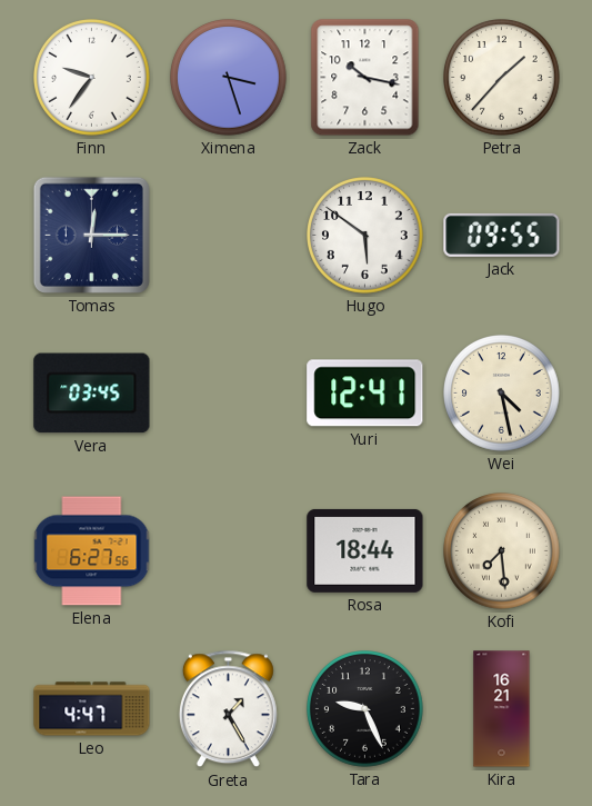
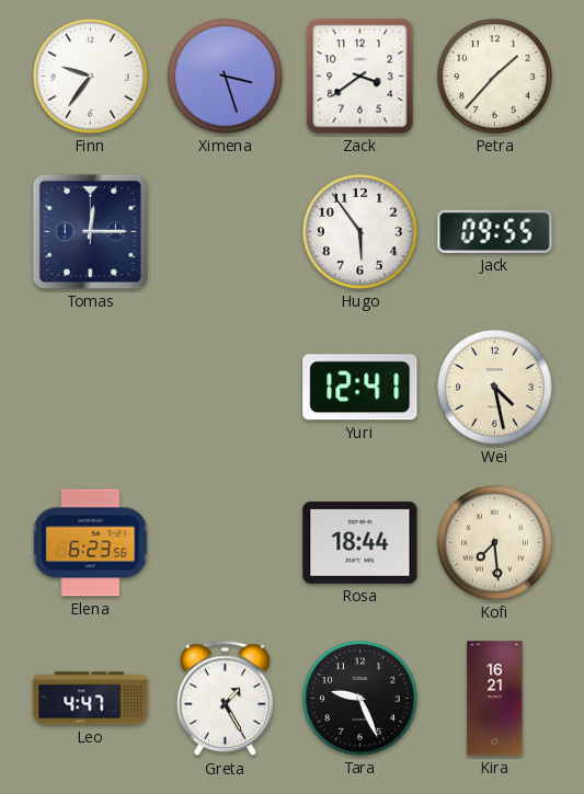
Zack: 10:17 -> 3:39 (360, 77)
Hugo: 5:51 -> 5:54 (360, 232)
Vera: 03:45 -> none (92, 394)
Elena: 6:27 -> 6:23 (91, 543)
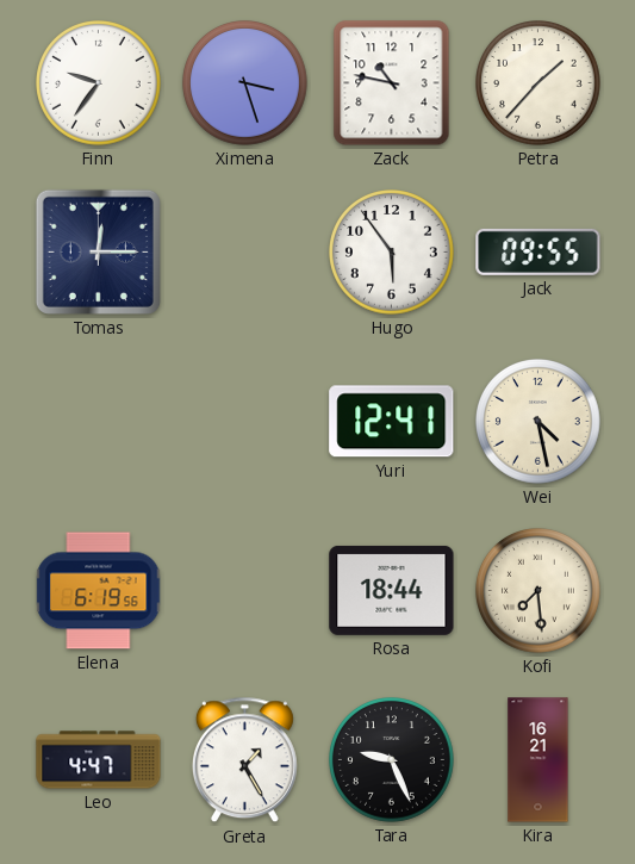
Zack: 3:39 -> 10:47 (392, 83)
Elena: 6:23 -> 6:19 (99, 591)
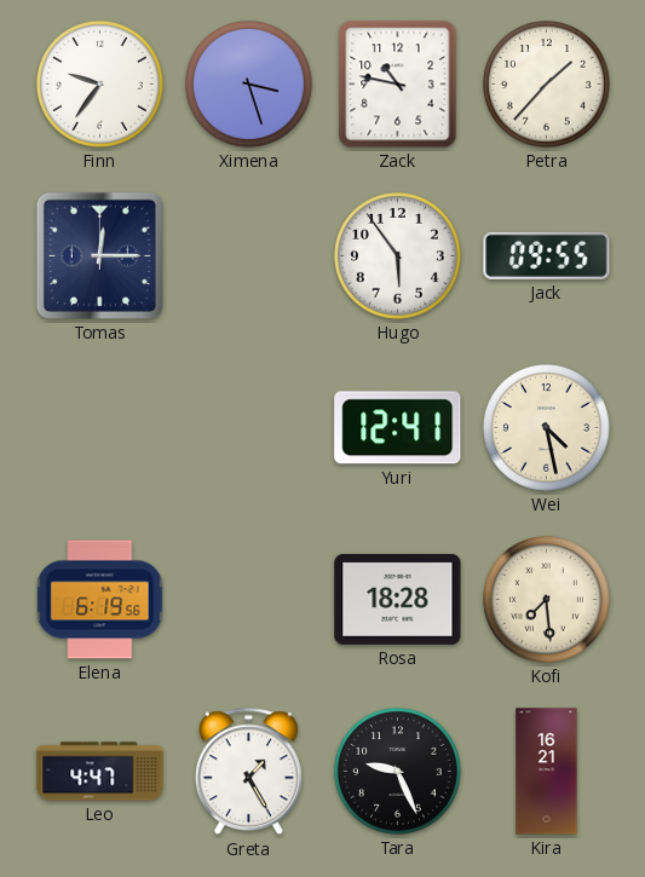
Rosa: 18:44 -> 18:28 (398, 599)
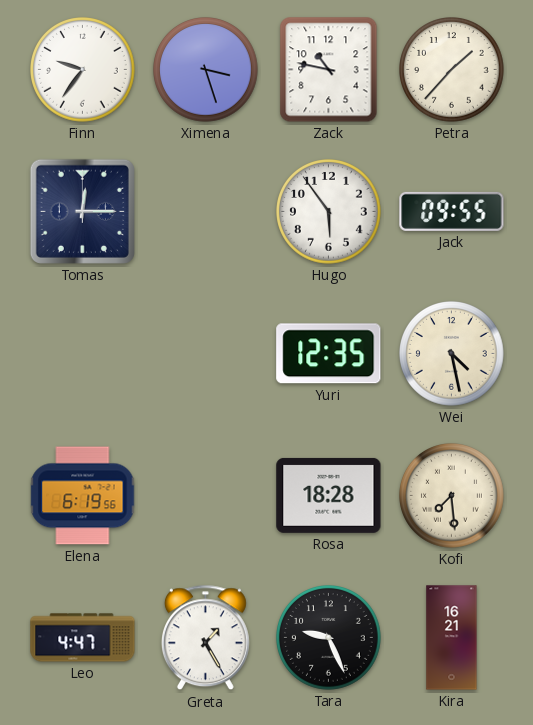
Yuri: 12:41 -> 12:35 (329, 354)
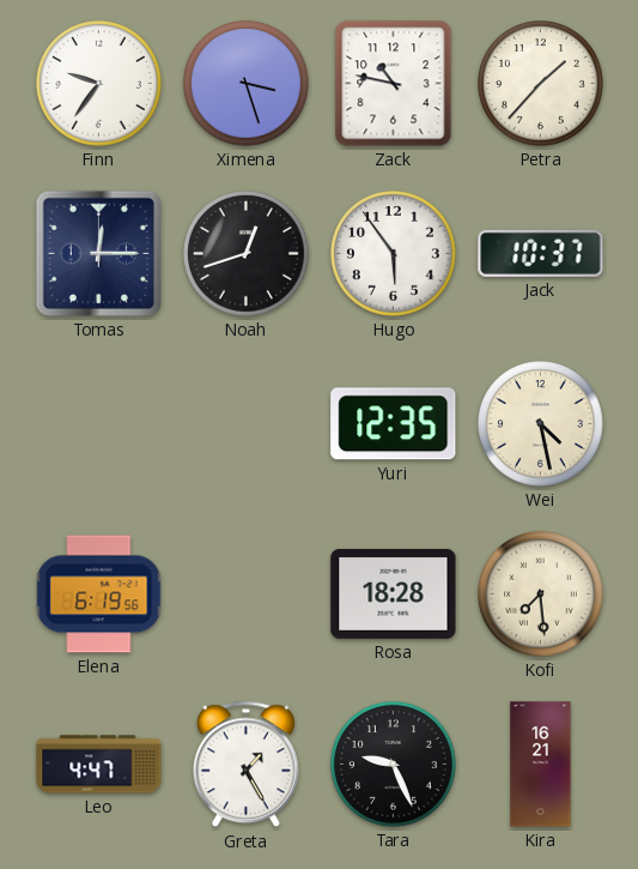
Noah: none -> 12:42 (247, 254)
Jack: 09:55 -> 10:37 (541, 253)
